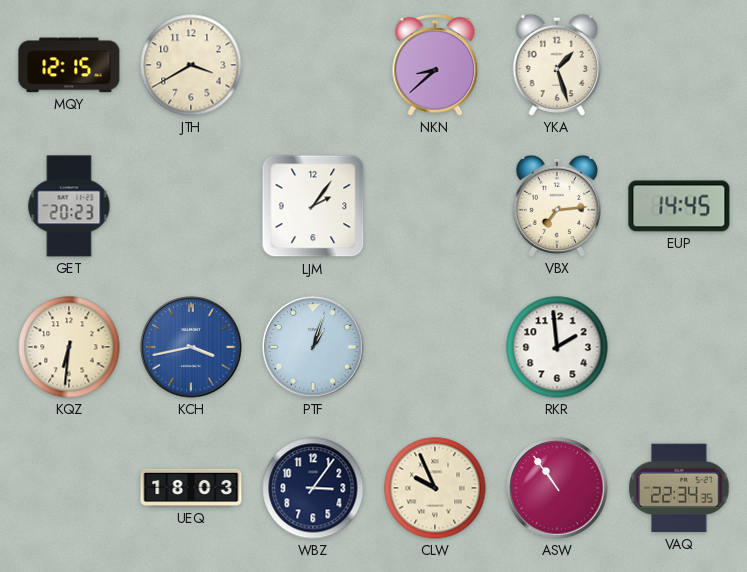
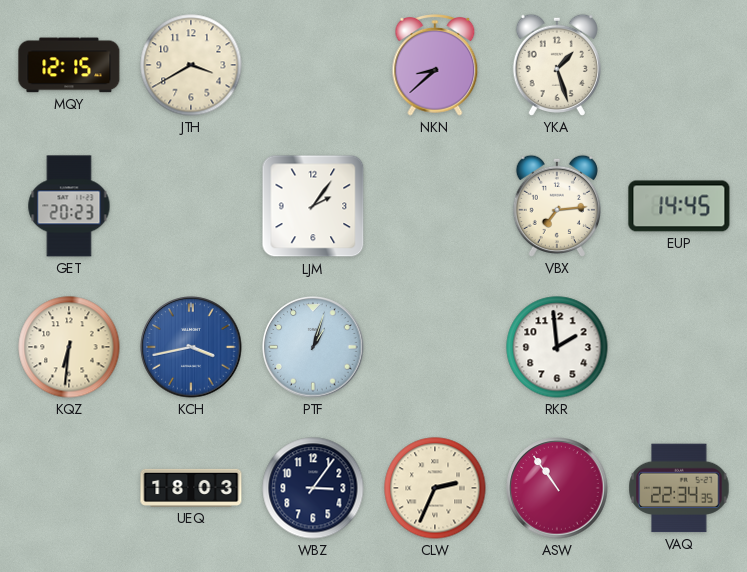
CLW: 9:56 -> 2:34 (435, 488)
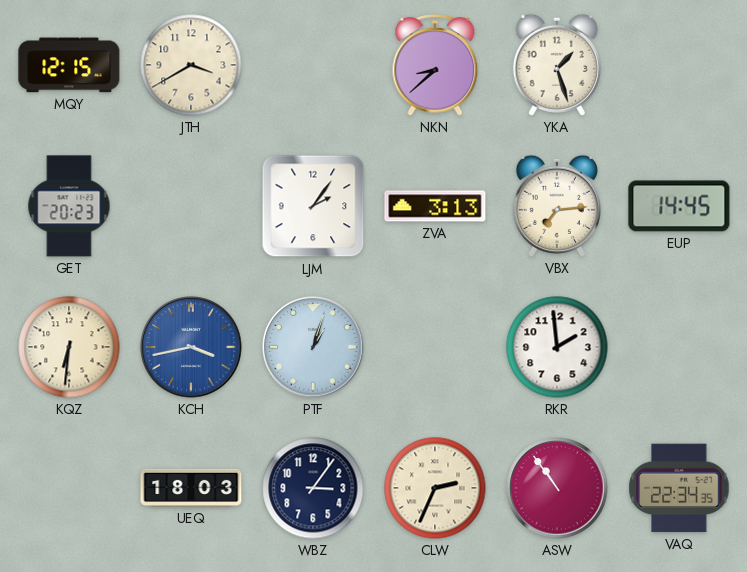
ZVA: none -> 3:13 (435, 206)
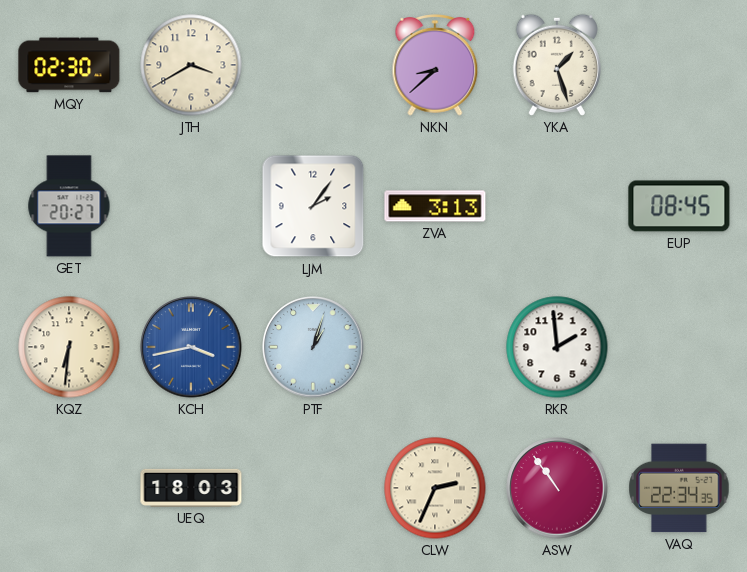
MQY: 12:15 -> 02:30 (69, 65)
GET: 20:23 -> 20:27 (69, 206)
VBX: 7:14 -> none (557, 206)
EUP: 14:45 -> 08:45 (679, 206)
WBZ: 3:06 -> none (313, 488)
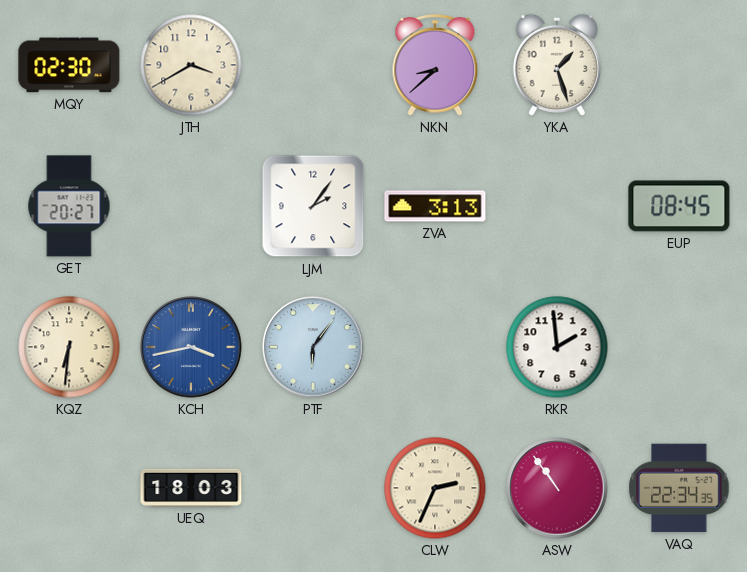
PTF: 1:03 -> 6:06 (313, 347)
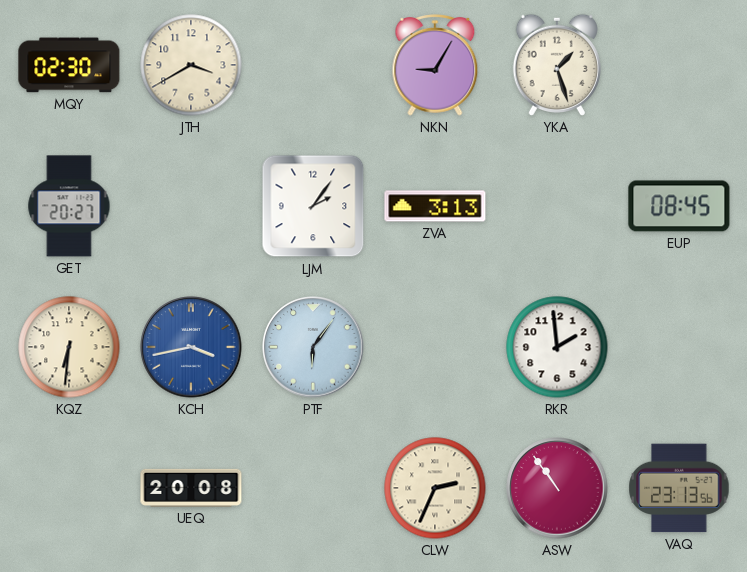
NKN: 8:38 -> 9:05 (435, 66)
UEQ: 18:03 -> 20:08 (191, 488)
VAQ: 22:34 -> 23:13 (679, 488)
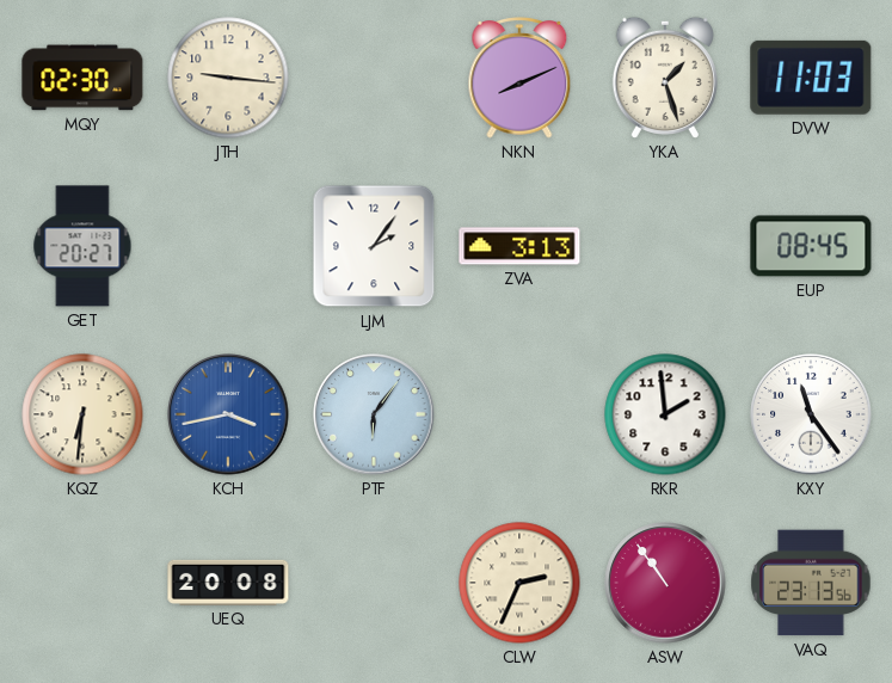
JTH: 3:40 -> 9:16 (228, 78)
NKN: 9:05 -> 8:11 (519, 79)
DVW: none -> 11:03 (811, 78)
KXY: none -> 11:24 (811, 414)
